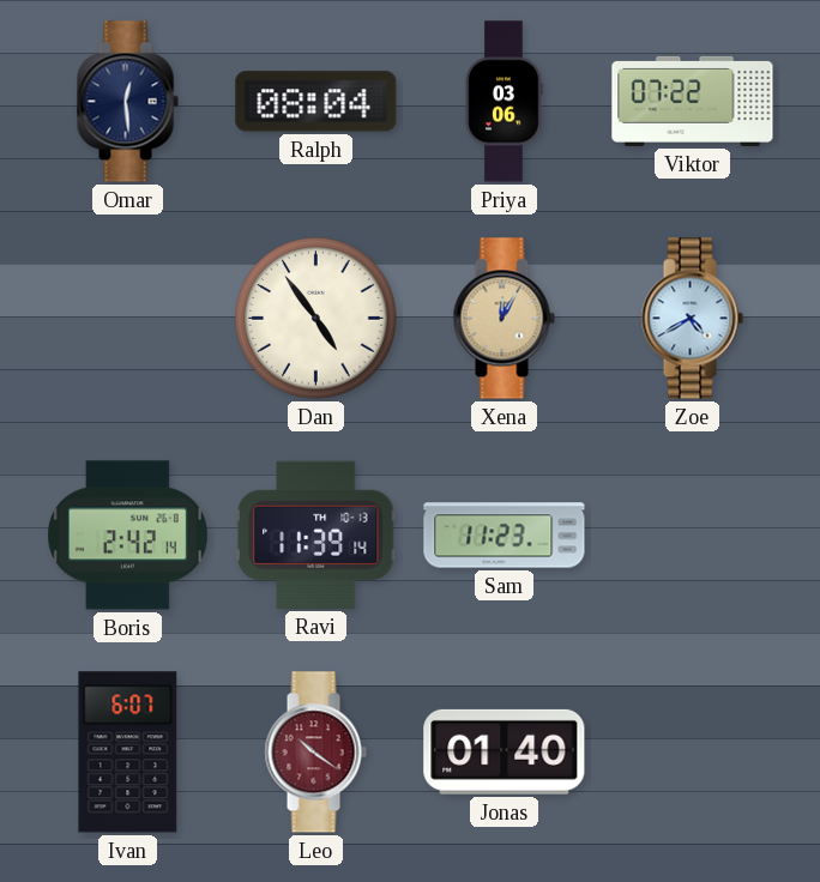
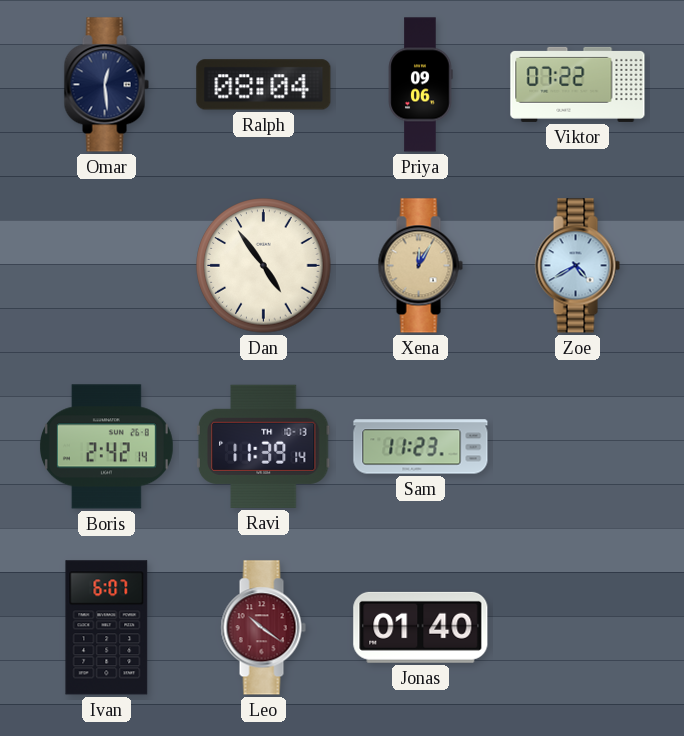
Priya: 03:06 -> 09:06 (420, 85)
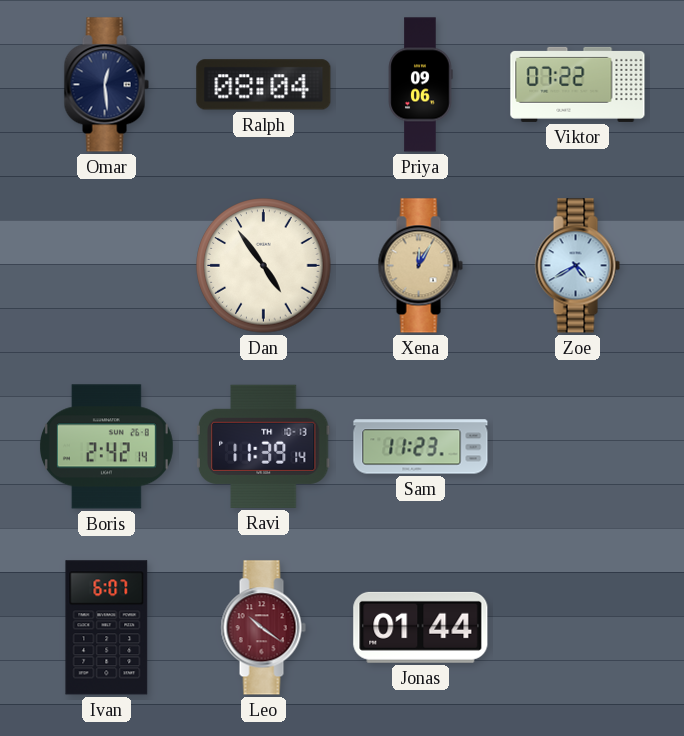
Jonas: 01:40 -> 01:44 (421, 627)
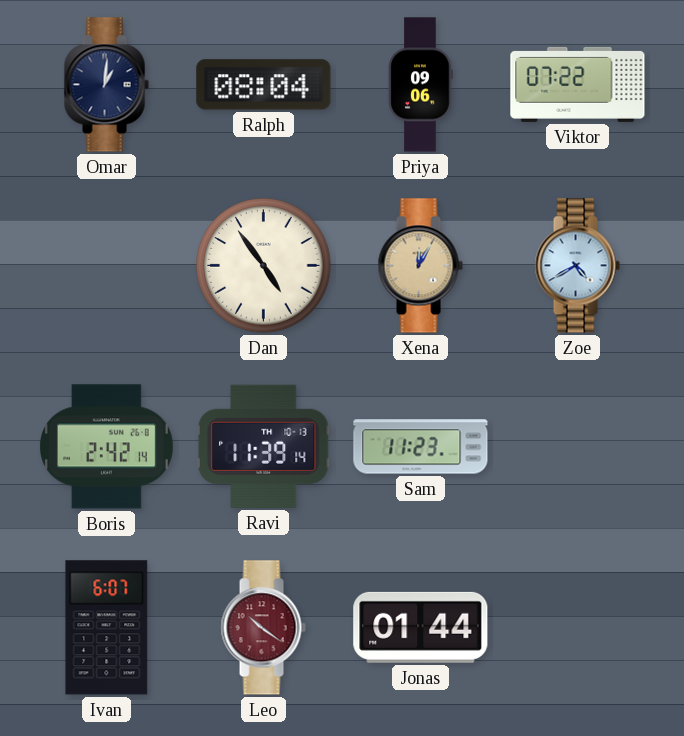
Omar: 12:29 -> 1:01 (106, 85)
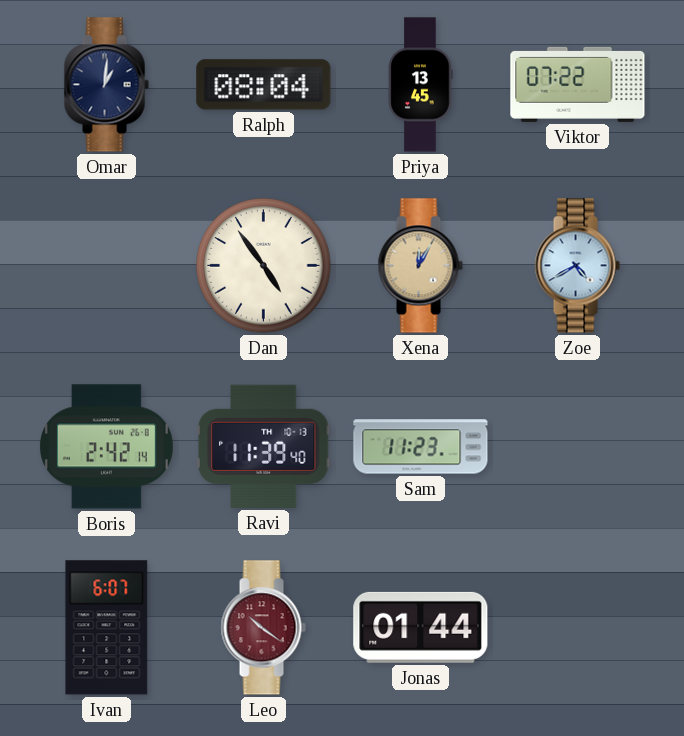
Priya: 09:06 -> 13:45 (420, 85)
Ravi: 11:39:14 -> 11:39:40 (263, 446)
